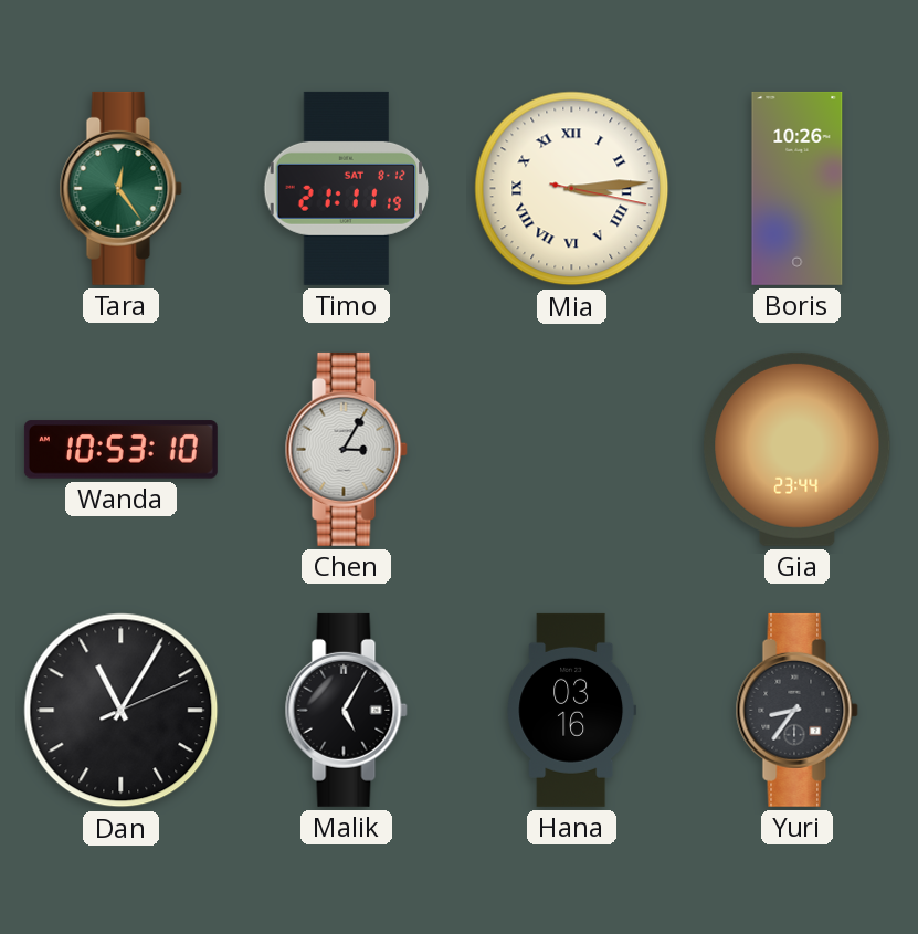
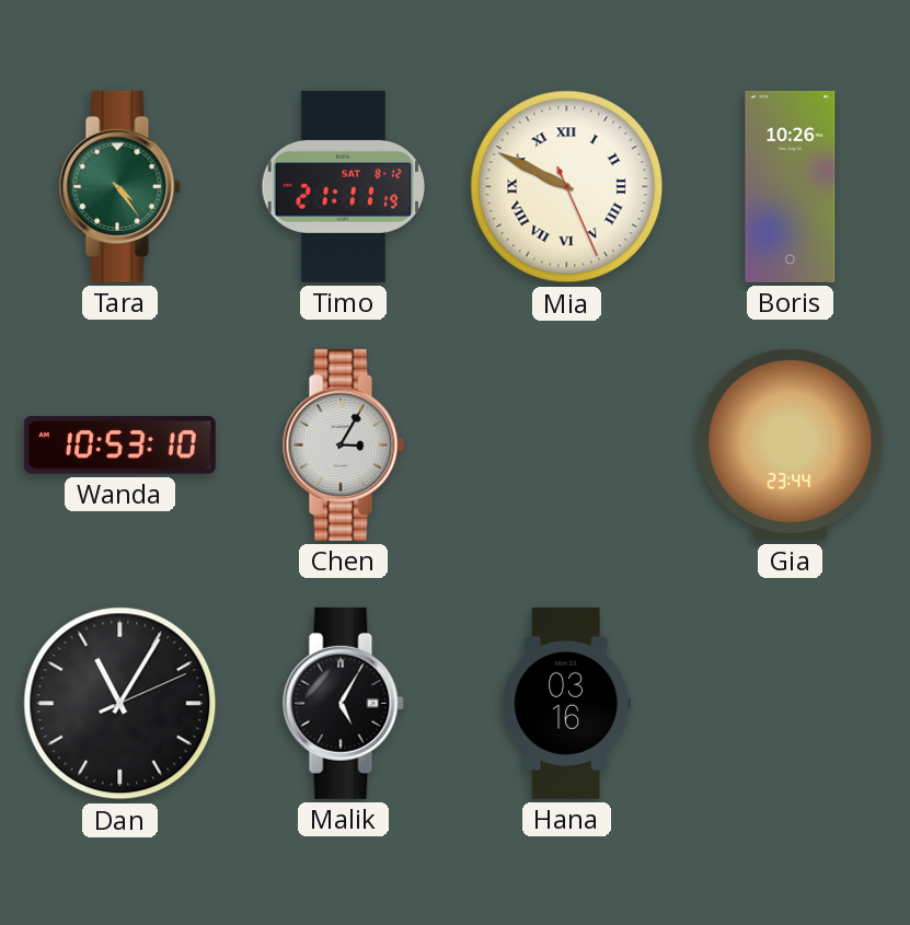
Tara: 12:24 -> 4:24 (119, 186)
Mia: 3:14 -> 9:49 (567, 187)
Yuri: 8:36 -> none (796, 710)
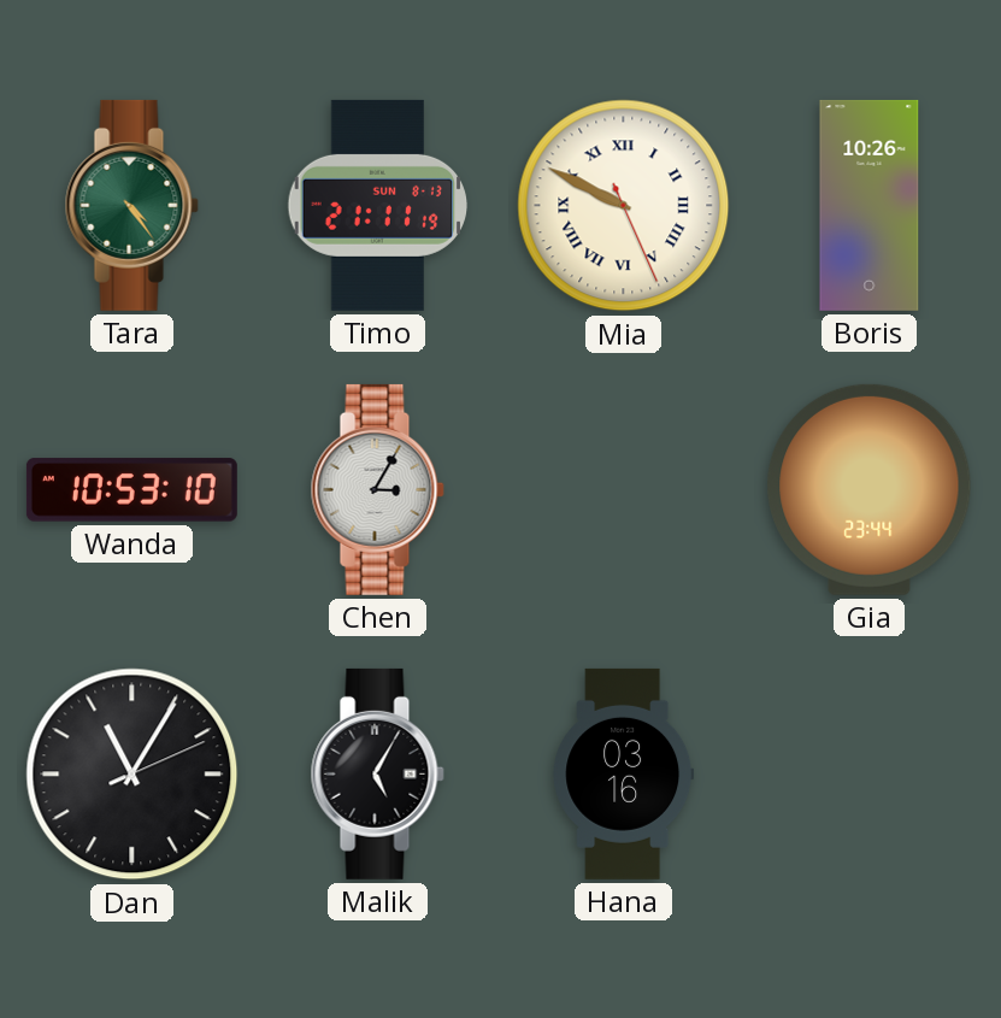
Timo date: SAT 8-12 -> SUN 8-13 (378, 205)
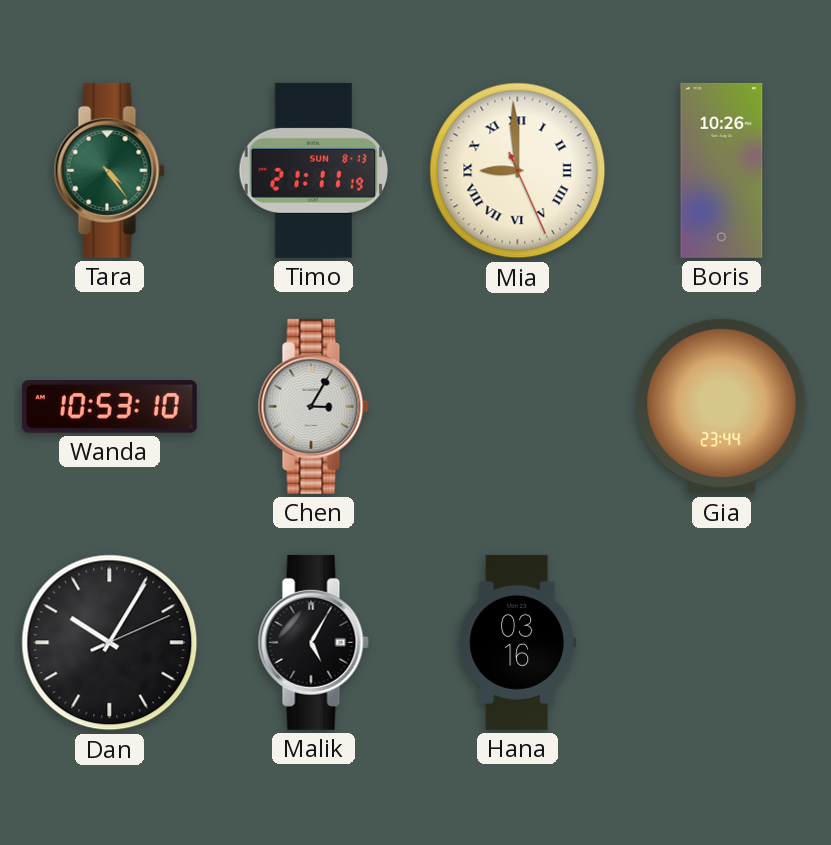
Mia: 9:49 -> 8:59 (518, 171)
Dan: 11:05 -> 10:05 (110, 643)
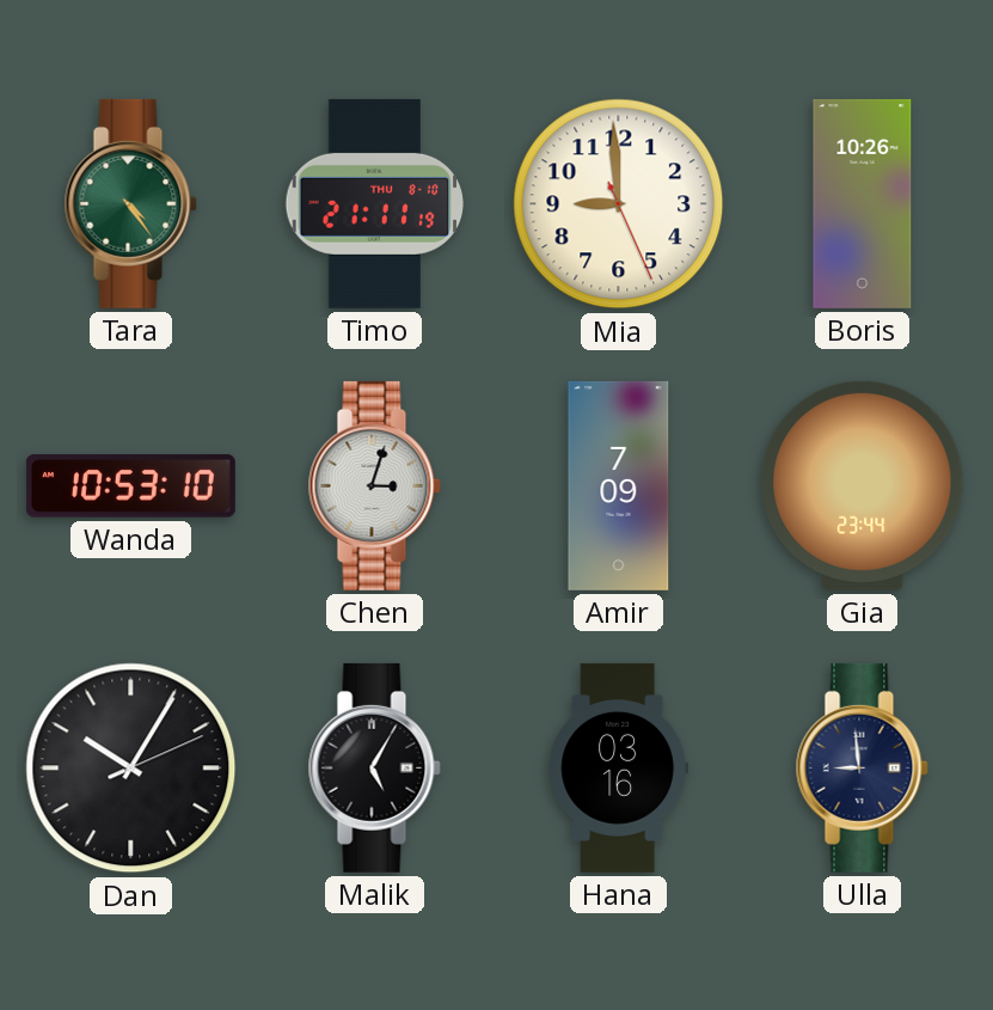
Timo date: SUN 8-13 -> THU 8-10 (375, 203)
Mia numerals: Roman -> Arabic (619, 204)
Chen: 3:05 -> 3:03 (374, 485)
Amir: none -> 7:09 (619, 485)
Ulla: none -> 8:59 (862, 767)
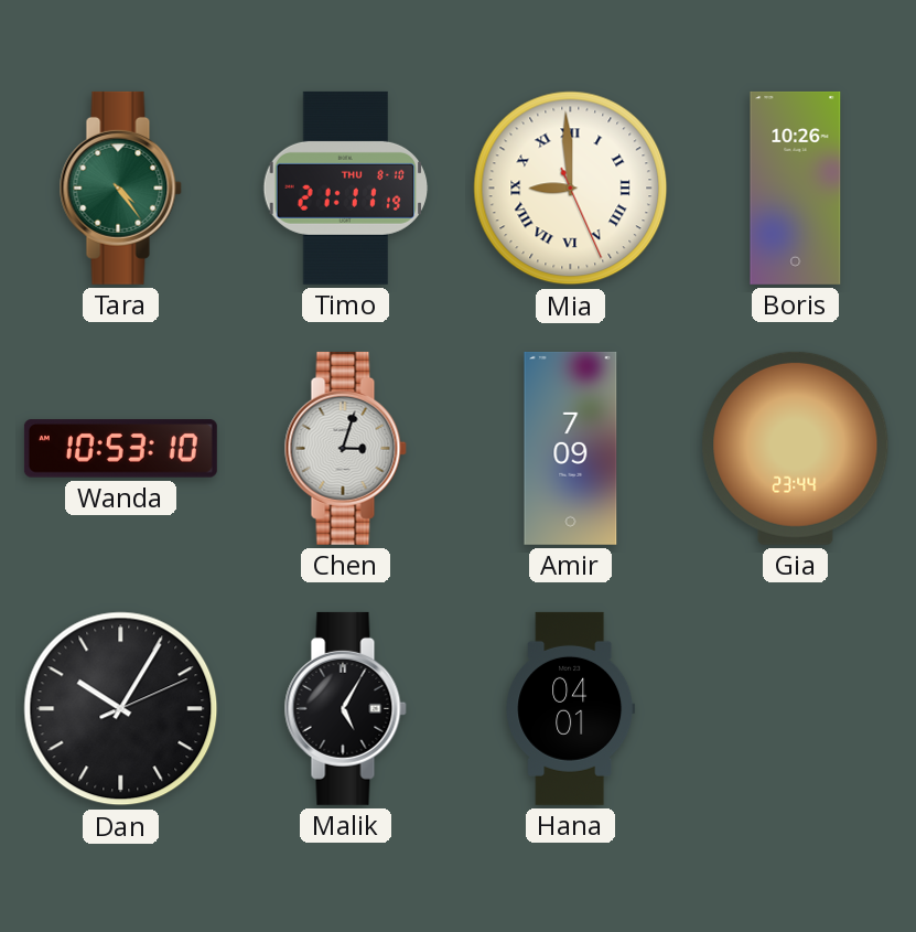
Mia numerals: Arabic -> Roman (571, 189)
Hana: 03:16 -> 04:01 (571, 708)
Ulla: 8:59 -> none (862, 767)
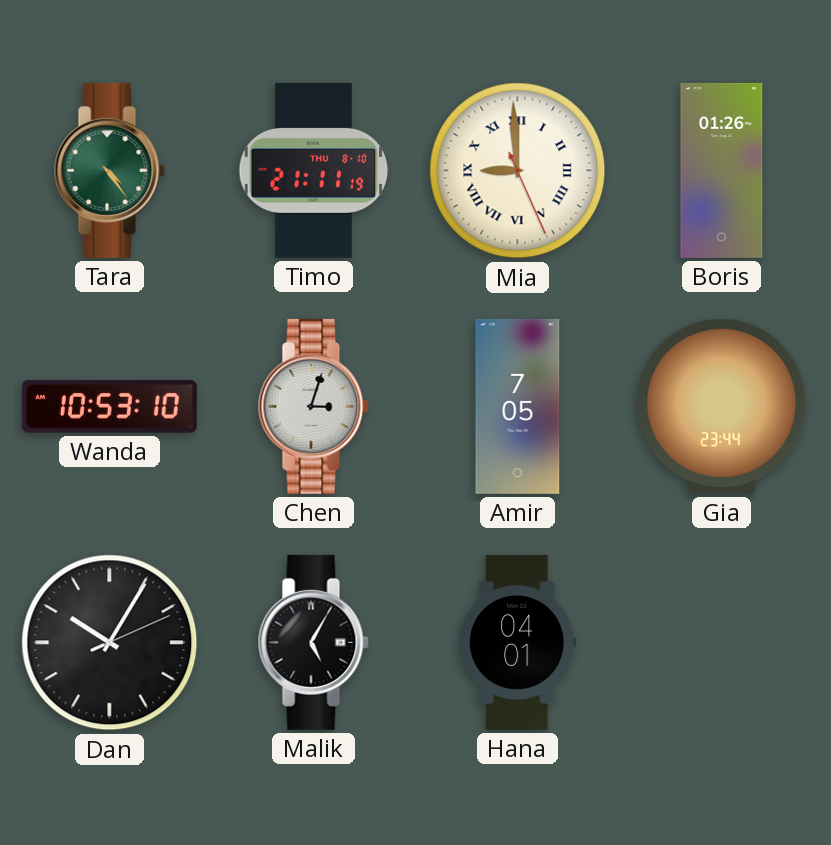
Boris: 10:26 -> 01:26 (722, 170)
Amir: 7:09 -> 7:05 (518, 406)
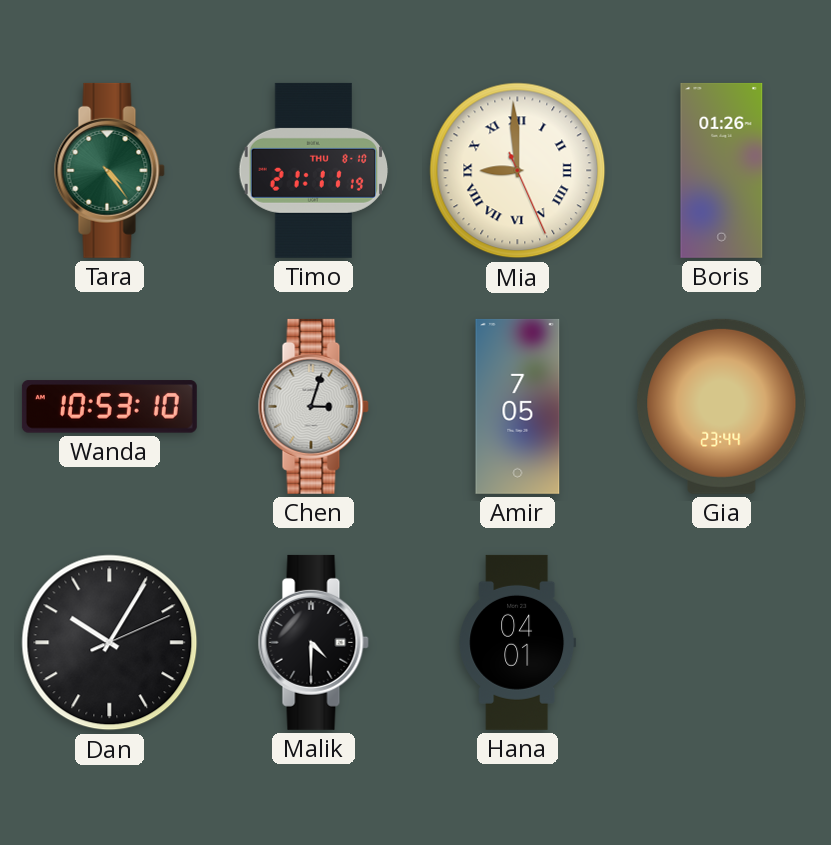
Malik: 5:05 -> 4:30 (313, 642)
